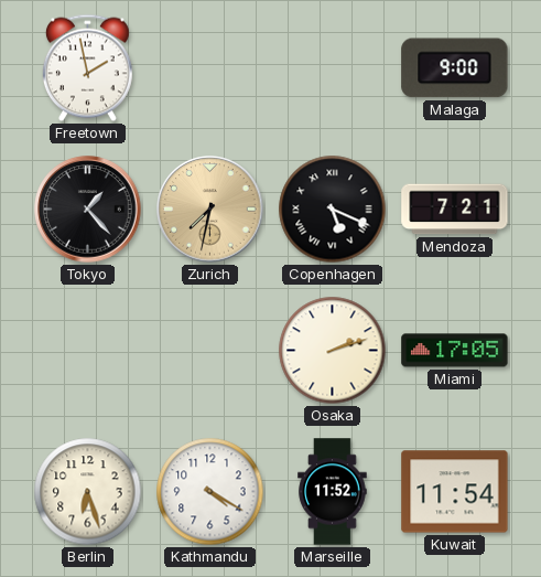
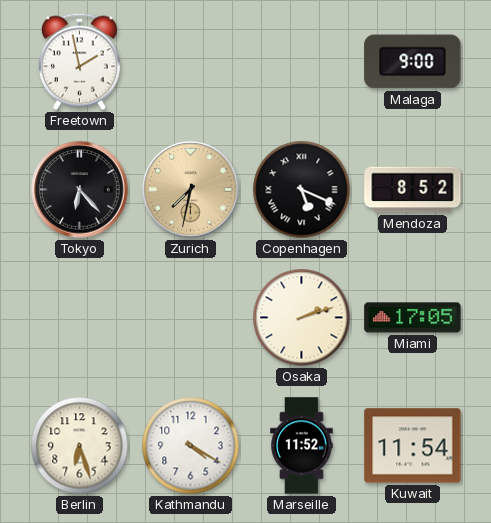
Tokyo: 1:23 -> 6:23 (80, 190)
Mendoza: 7:21 -> 8:52 (413, 190)
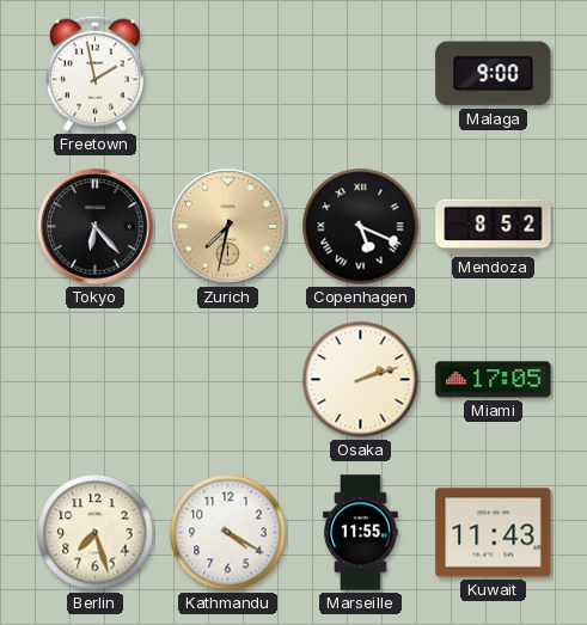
Berlin: 6:27 -> 7:27 (96, 533)
Marseille: 11:52 -> 11:55 (361, 533)
Kuwait: 11:54 -> 11:43 (494, 533)
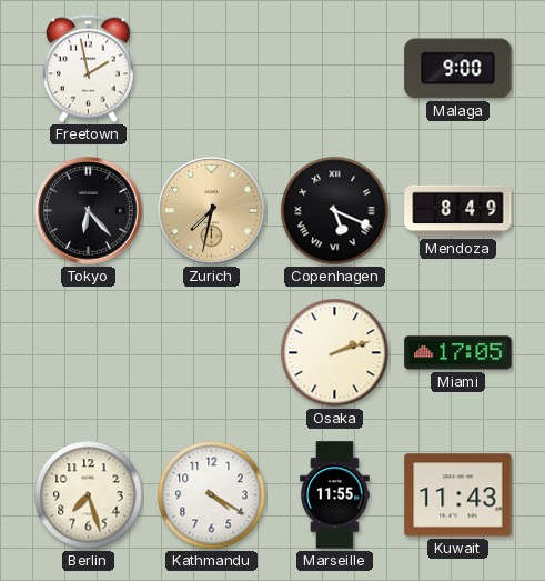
Mendoza: 8:52 -> 8:49 (458, 211)
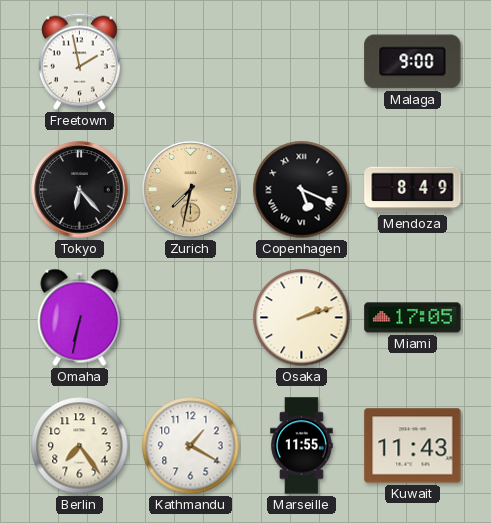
Omaha: none -> 6:32 (80, 317)
Berlin: 7:27 -> 7:24 (80, 446)
Kathmandu: 4:20 -> 1:20 (191, 446)
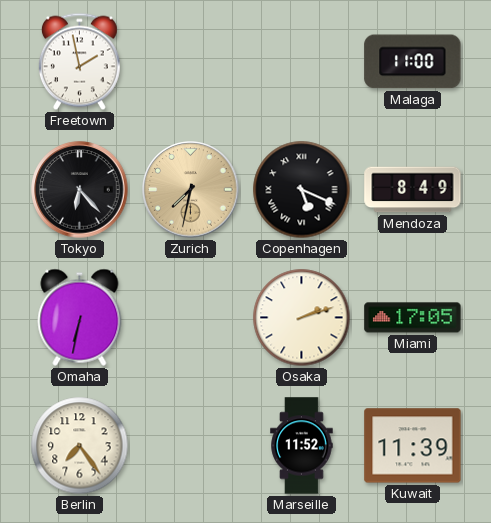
Malaga: 9:00 -> 11:00 (413, 62)
Kathmandu: 1:20 -> none (191, 446)
Marseille: 11:55 -> 11:52 (302, 446)
Kuwait: 11:43 -> 11:39 (413, 446)
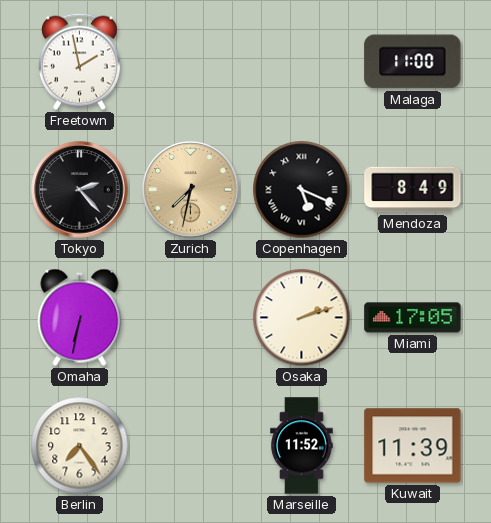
Tokyo: 6:23 -> 2:23 (80, 190)
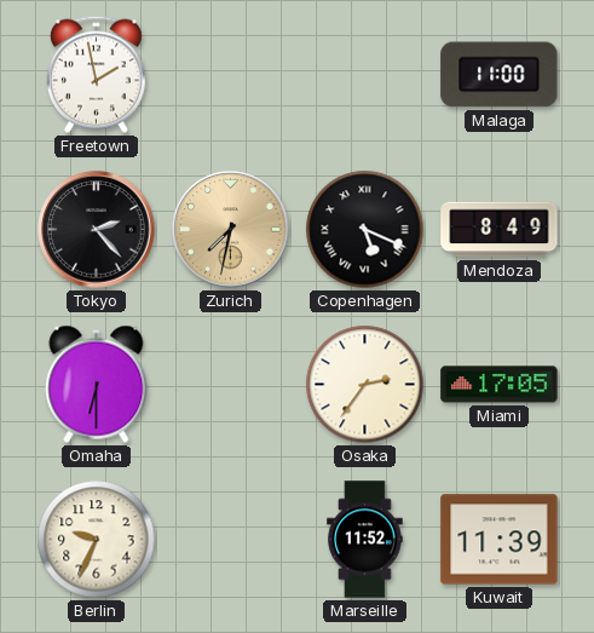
Omaha: 6:32 -> 6:30 (97, 384)
Osaka: 2:12 -> 2:36 (365, 385)
Berlin: 7:24 -> 9:34 (97, 540)
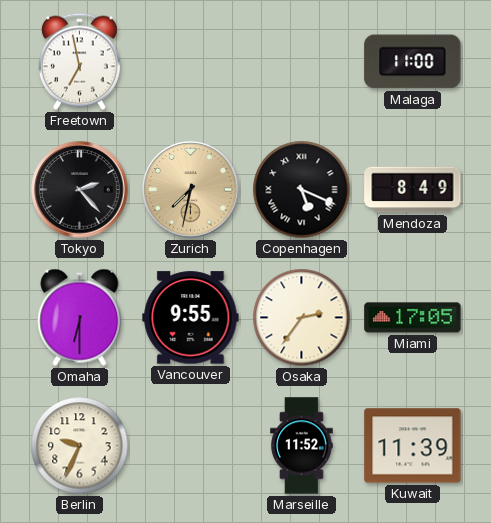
Freetown: 1:58 -> 6:58 (79, 62)
Vancouver: none -> 9:55 (191, 318)
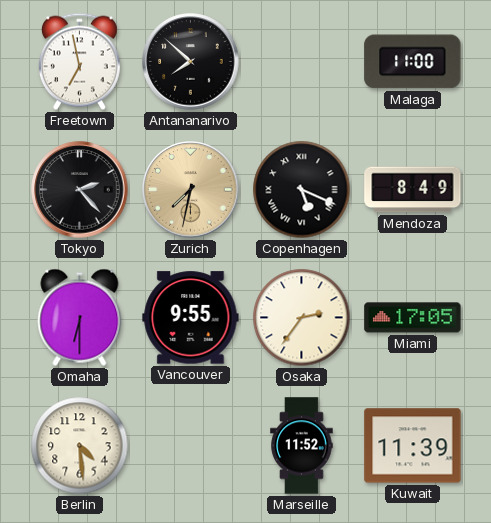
Antananarivo: none -> 7:52 (191, 62)
Berlin: 9:34 -> 4:29 (80, 446)
